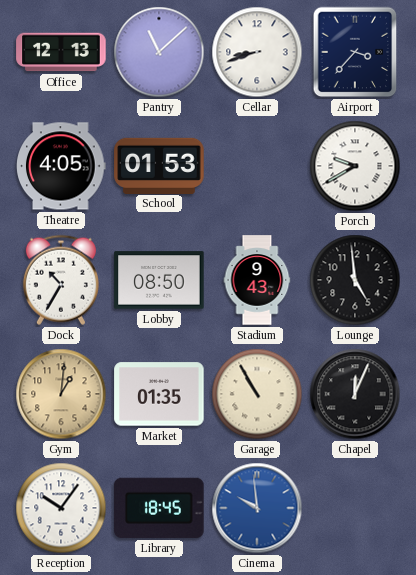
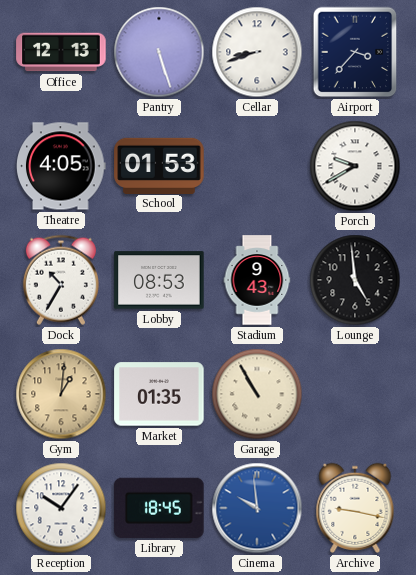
Pantry: 11:08 -> 5:27 (159, 52)
Lobby: 08:50 -> 08:53 (159, 280)
Chapel: 12:04 -> none (355, 394)
Archive: none -> 9:17 (355, 508)
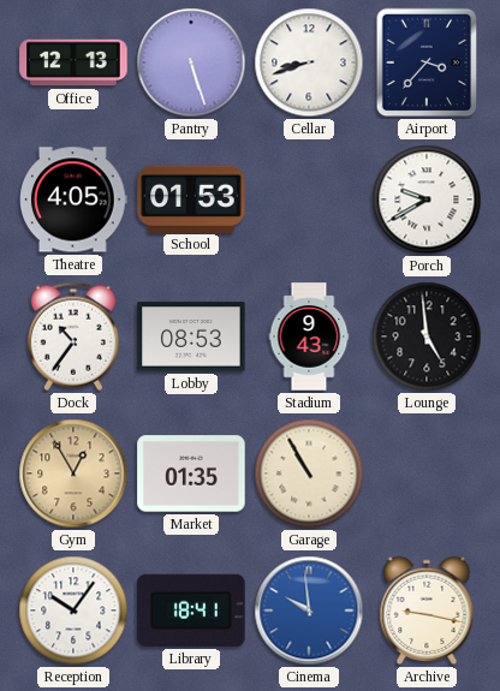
Dock: 10:35 -> 10:36 (73, 336)
Gym: 1:01 -> 12:55 (73, 473)
Library: 18:45 -> 18:41 (191, 610)
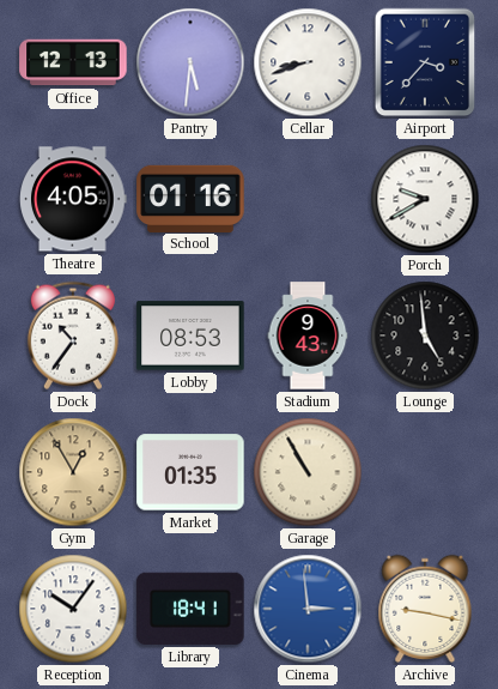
Pantry: 5:27 -> 5:31 (190, 62)
School: 01:53 -> 01:16 (190, 198)
Cinema: 9:59 -> 2:59 (308, 609)
